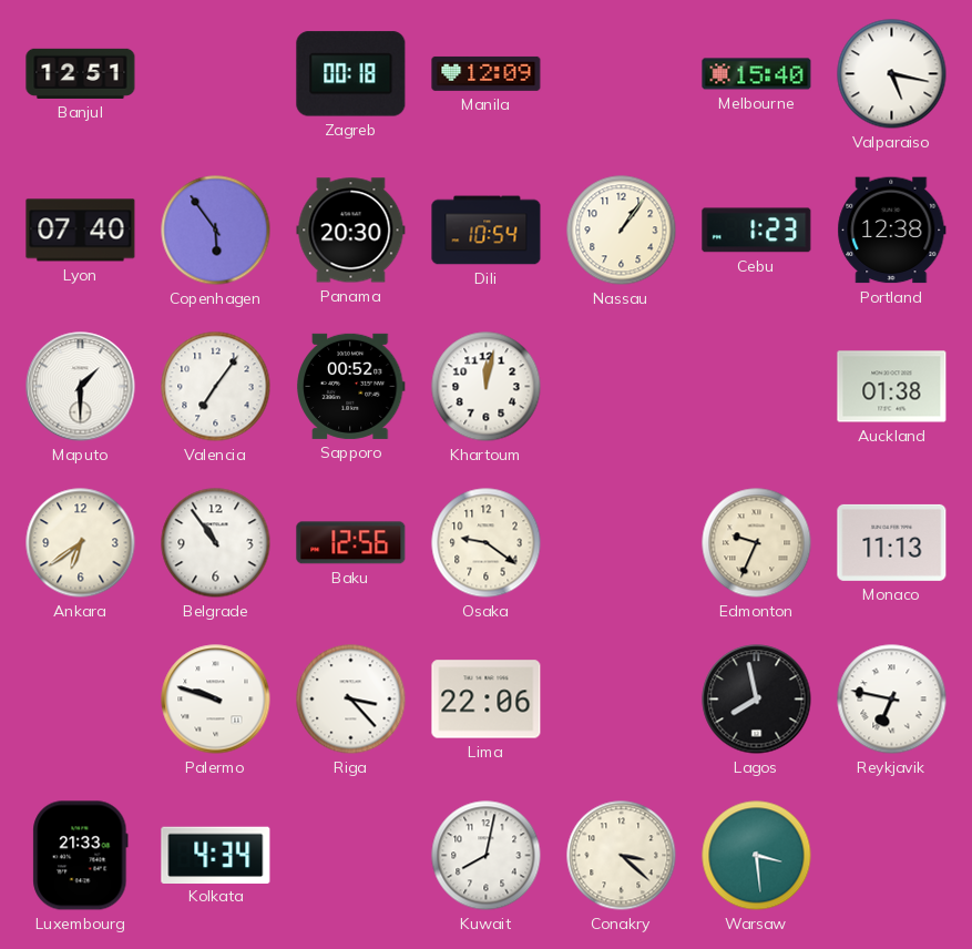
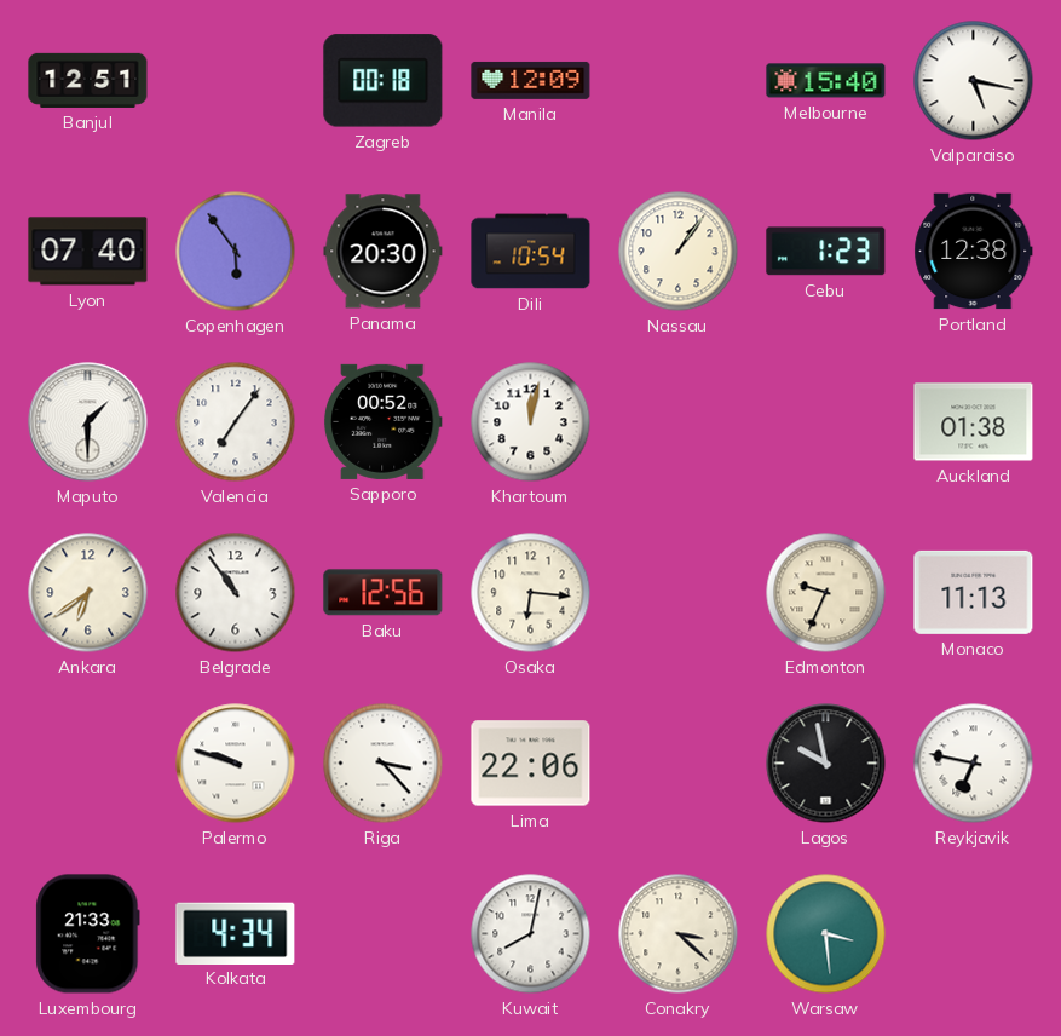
Osaka: 9:21 -> 6:16 (531, 593)
Lagos: 7:58 -> 9:58 (826, 764)
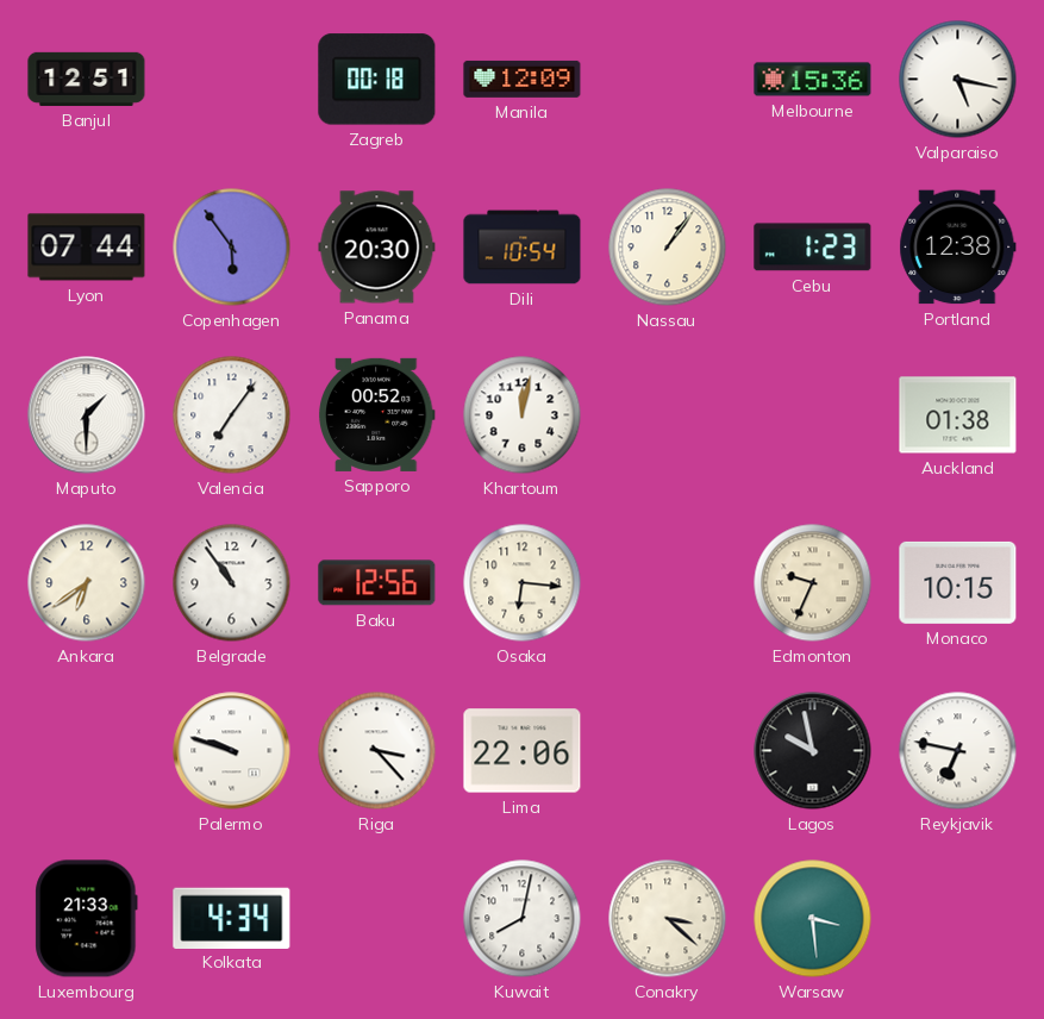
Melbourne: 15:40 -> 15:36 (813, 80)
Lyon: 07:40 -> 07:44 (87, 248)
Monaco: 11:13 -> 10:15 (958, 582)
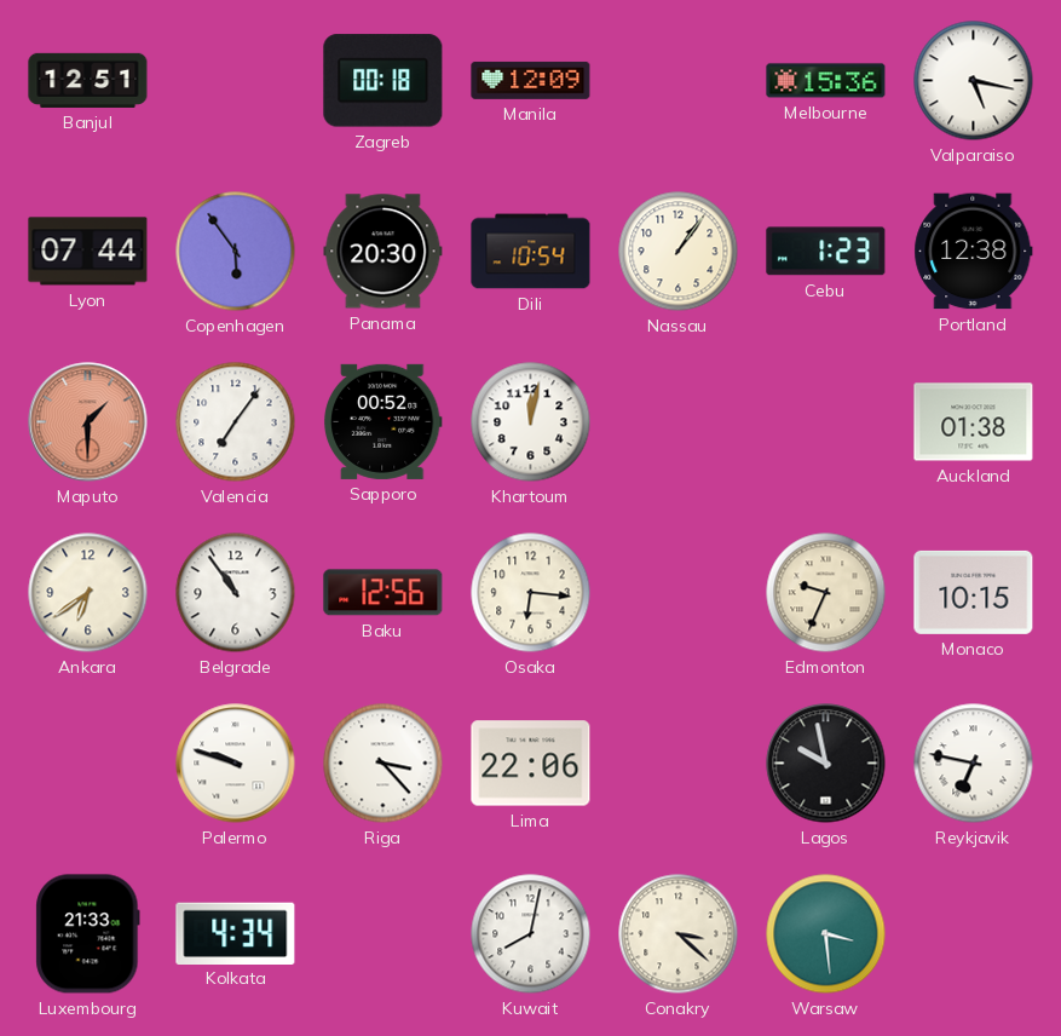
Maputo dial: white -> salmon (88, 422)
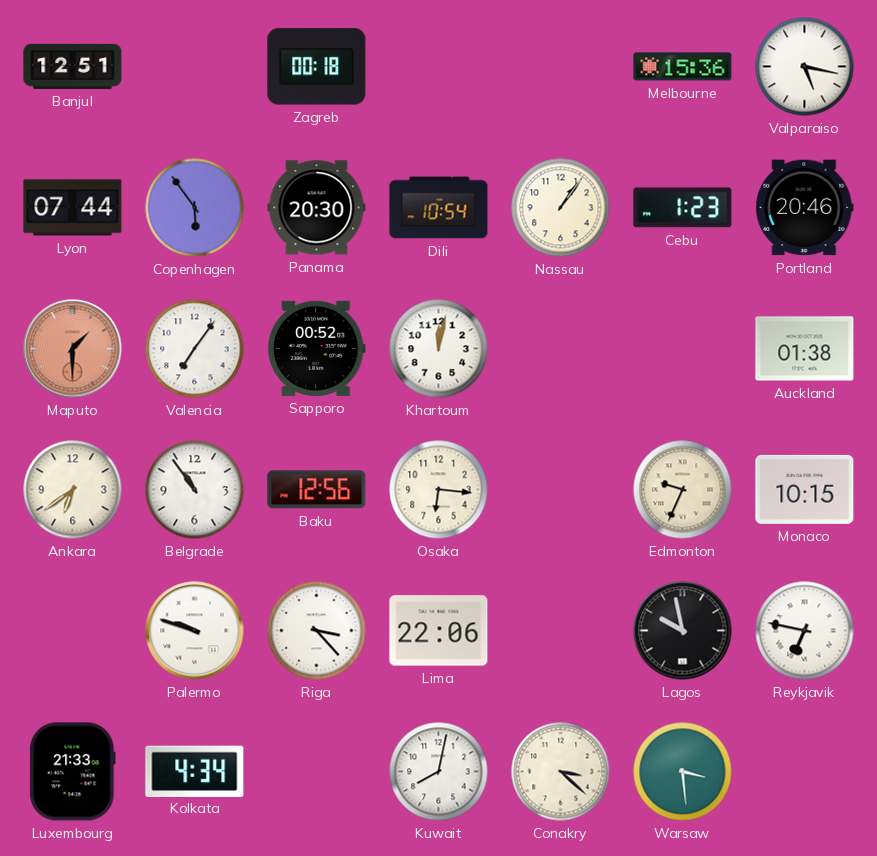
Manila: 12:09 -> none (531, 80)
Portland: 12:38 -> 20:46 (805, 208)
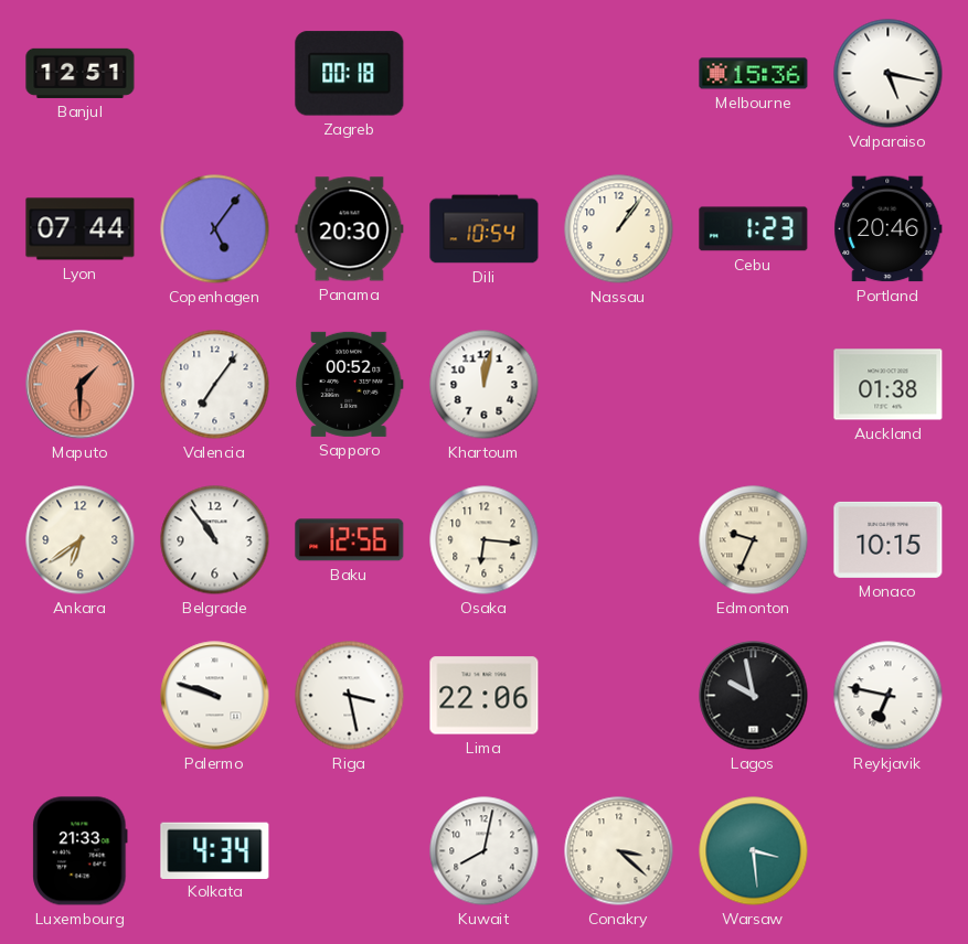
Copenhagen: 5:54 -> 5:06 (215, 229)
Riga: 3:23 -> 3:28 (350, 696)
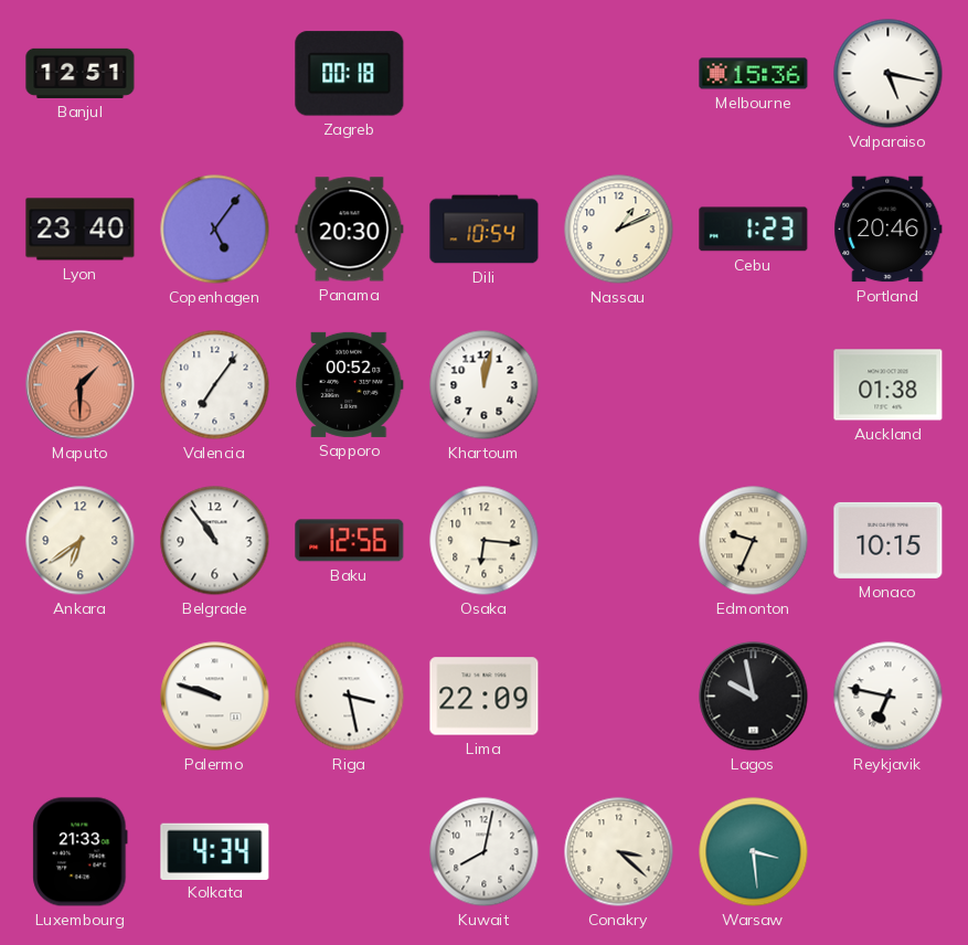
Lyon: 07:44 -> 23:40 (81, 230)
Nassau: 1:06 -> 1:11 (619, 230)
Lima: 22:06 -> 22:09 (485, 697)
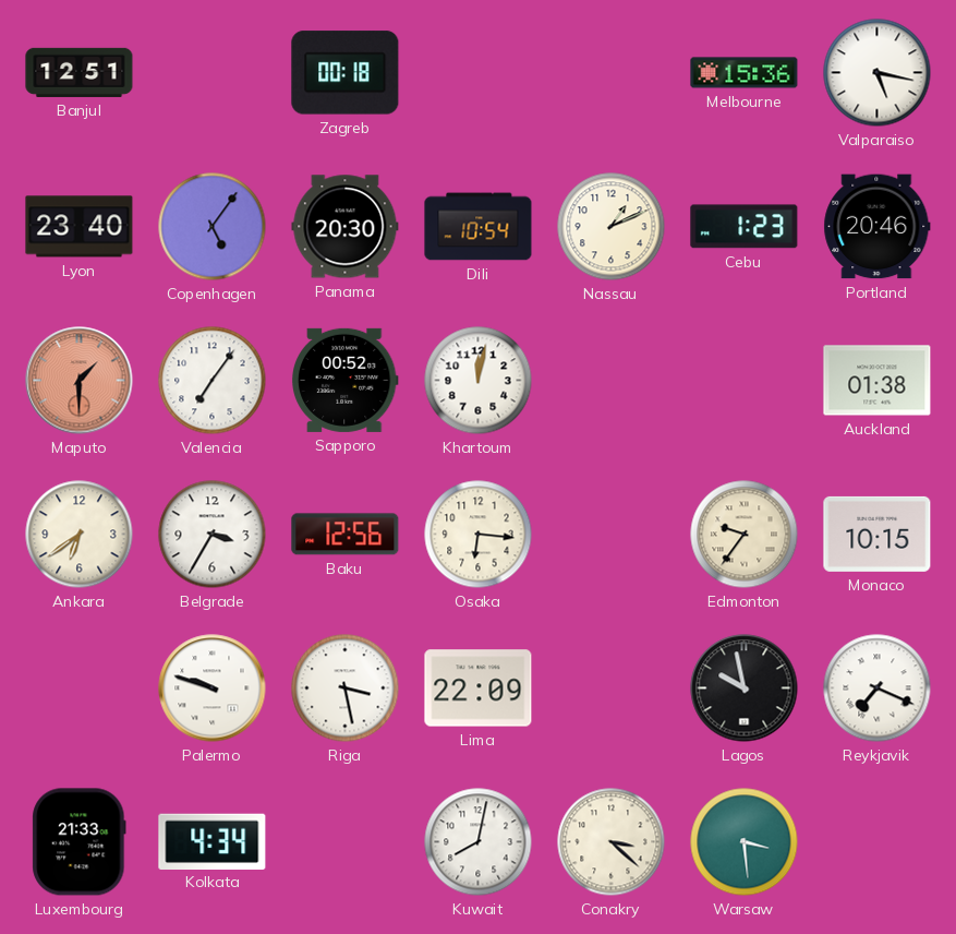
Belgrade: 10:54 -> 3:35 (213, 535)
Edmonton: 9:34 -> 9:36 (745, 535)
Reykjavik: 6:47 -> 7:19 (878, 688)
